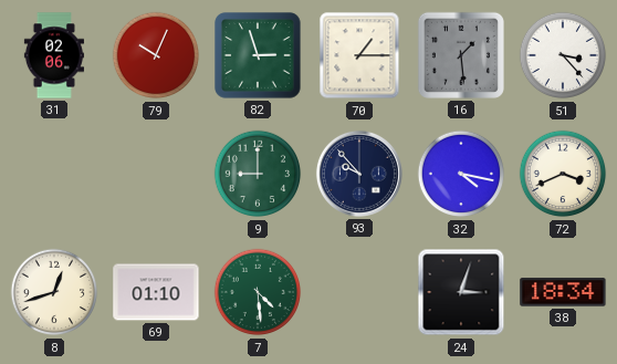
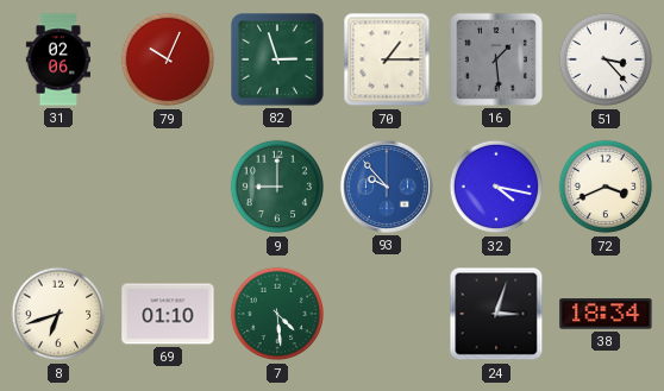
93 dial: navy -> blue (387, 187)
8: 12:42 -> 6:42 (58, 314)
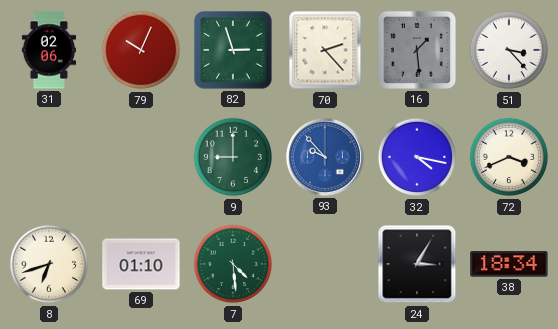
70: 1:15 -> 2:23 (325, 50)
24: 3:03 -> 3:05 (417, 264)
